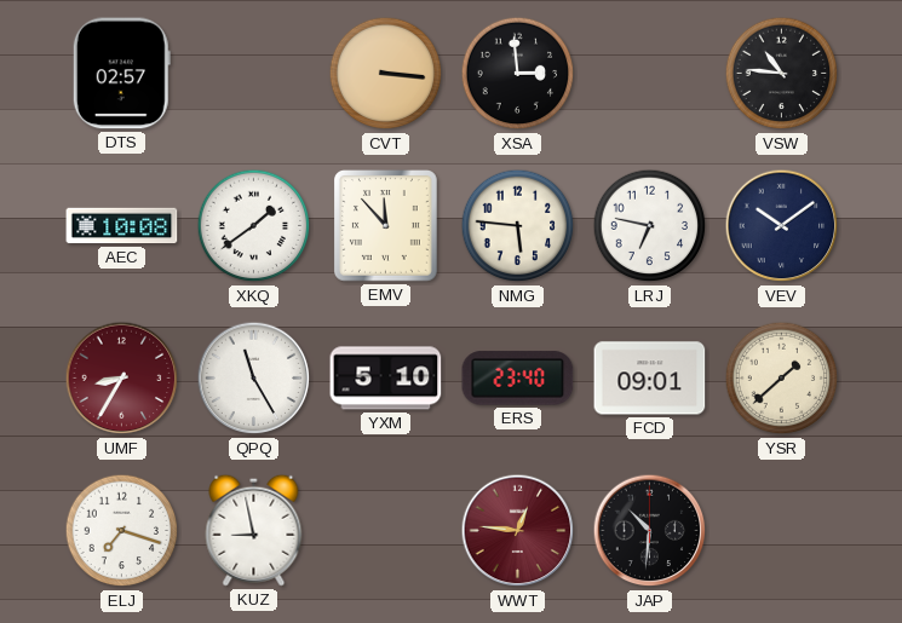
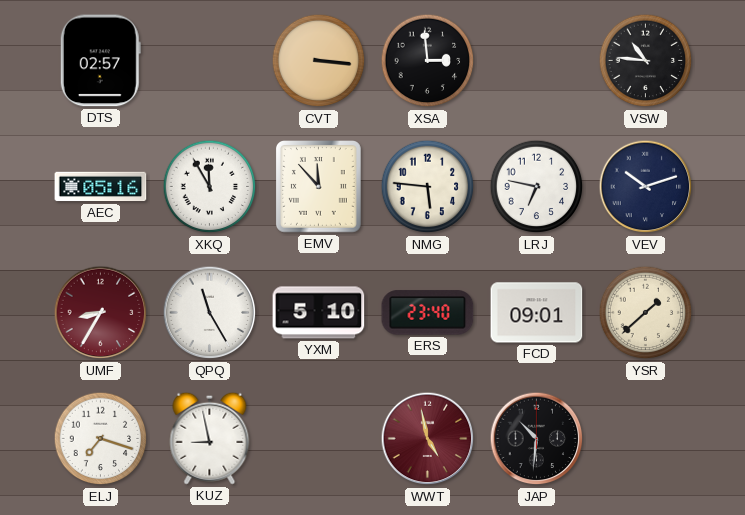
AEC: 10:08 -> 05:16 (101, 187)
XKQ: 1:39 -> 11:55 (210, 187)
VEV: 10:09 -> 10:12 (646, 187)
WWT: 12:46 -> 4:58 (428, 439)
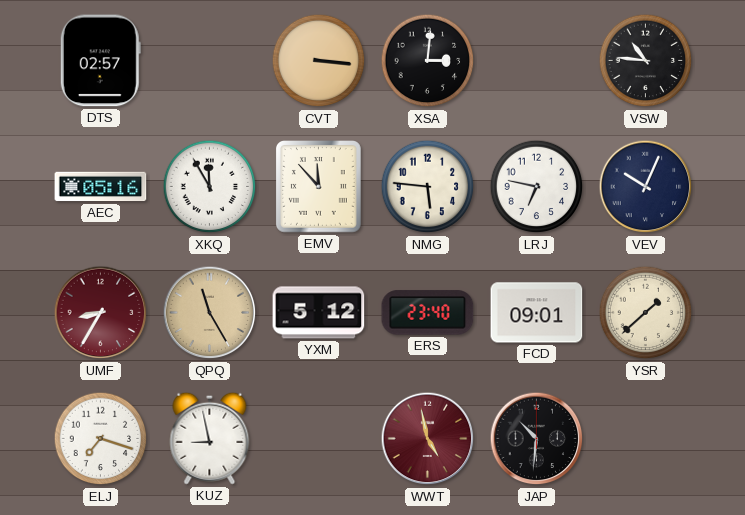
XSA: 2:59 -> 3:01 (428, 61)
VEV: 10:12 -> 10:04 (646, 187)
QPQ dial: white -> champagne (210, 313)
YXM: 5:10 -> 5:12 (319, 313)
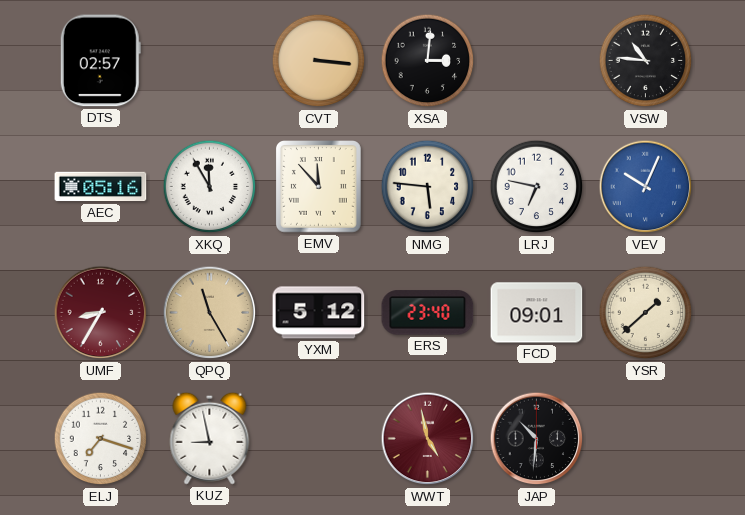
VEV dial: navy -> blue (646, 187)
